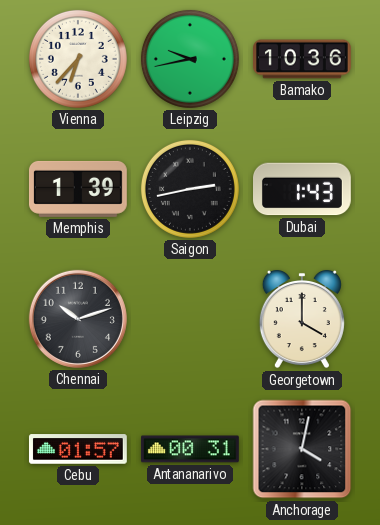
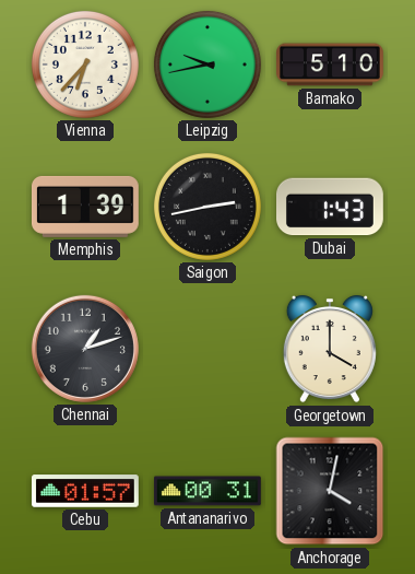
Bamako: 10:36 -> 5:10 (331, 65)
Chennai: 10:12 -> 1:12 (85, 349)
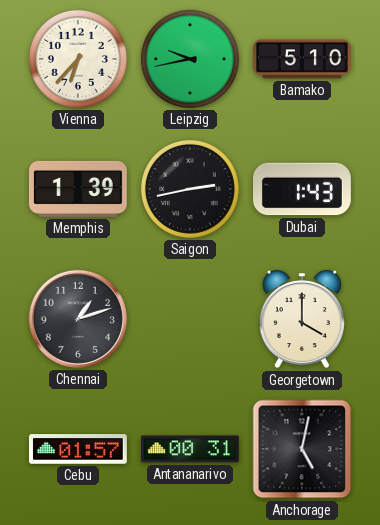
Anchorage: 4:02 -> 5:02 (302, 449)
